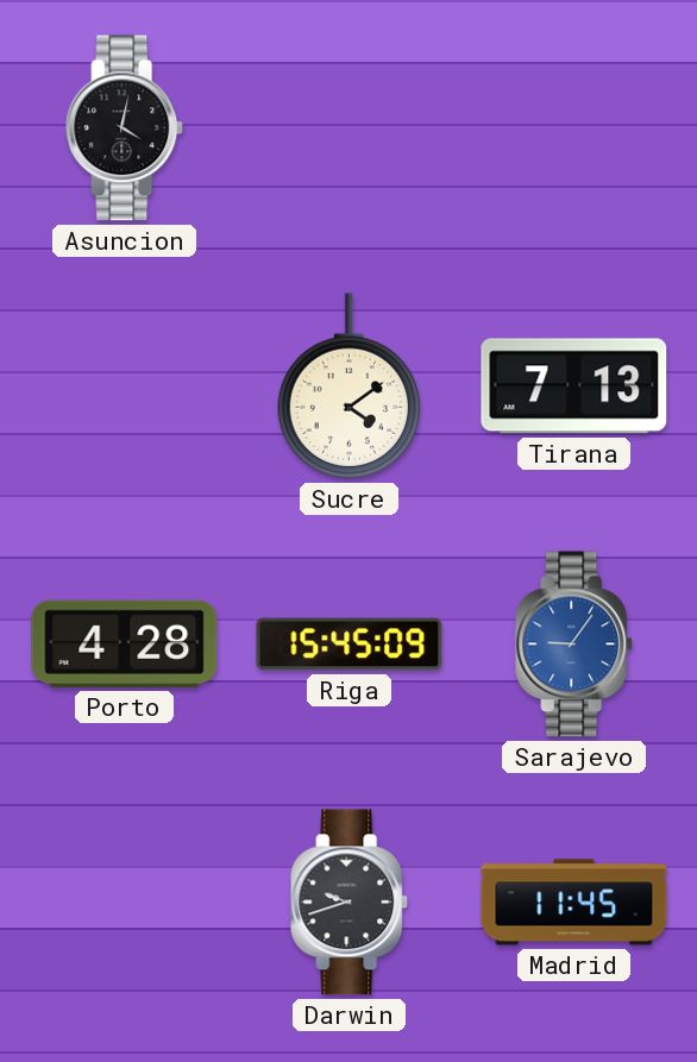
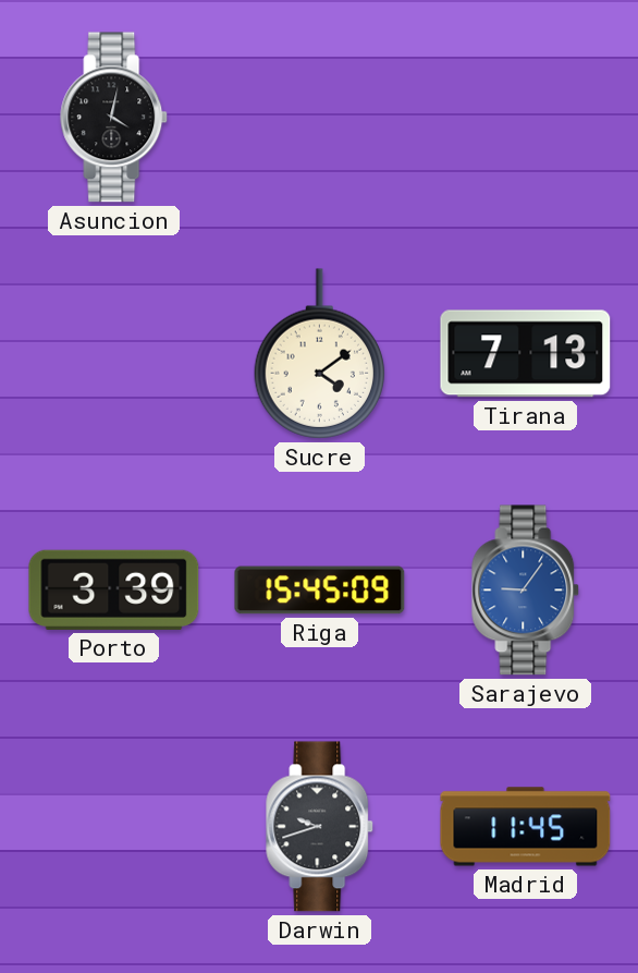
Porto: 4:28 -> 3:39 (114, 589)
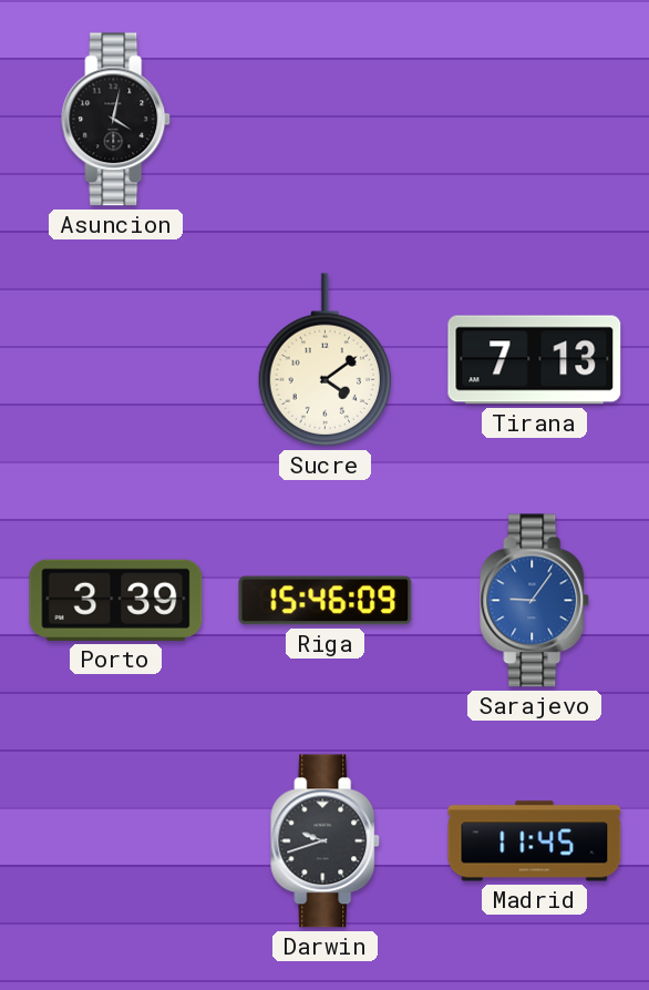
Riga: 15:45 -> 15:46 (326, 601)
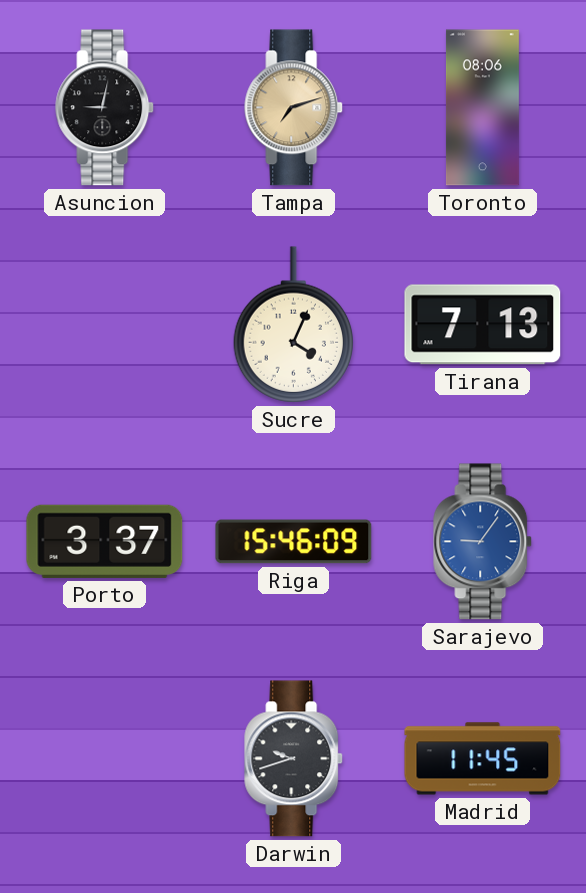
Asuncion: 4:02 -> 9:02 (105, 108)
Tampa: none -> 7:12 (294, 108)
Toronto: none -> 08:06 (482, 108)
Sucre: 4:09 -> 4:04 (293, 325)
Porto: 3:39 -> 3:37 (105, 541)
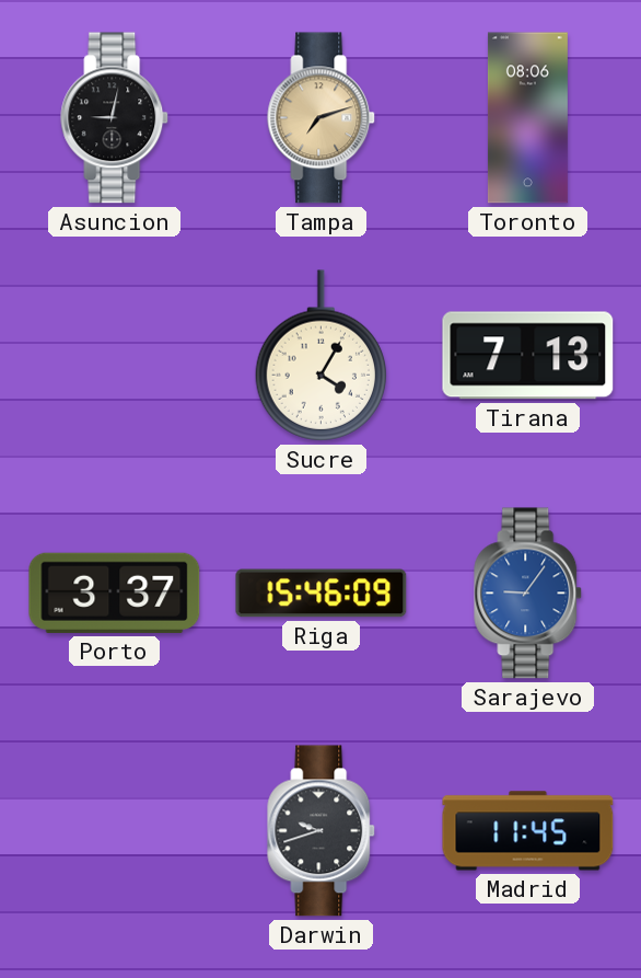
Sucre: 4:04 -> 4:05 (320, 356)
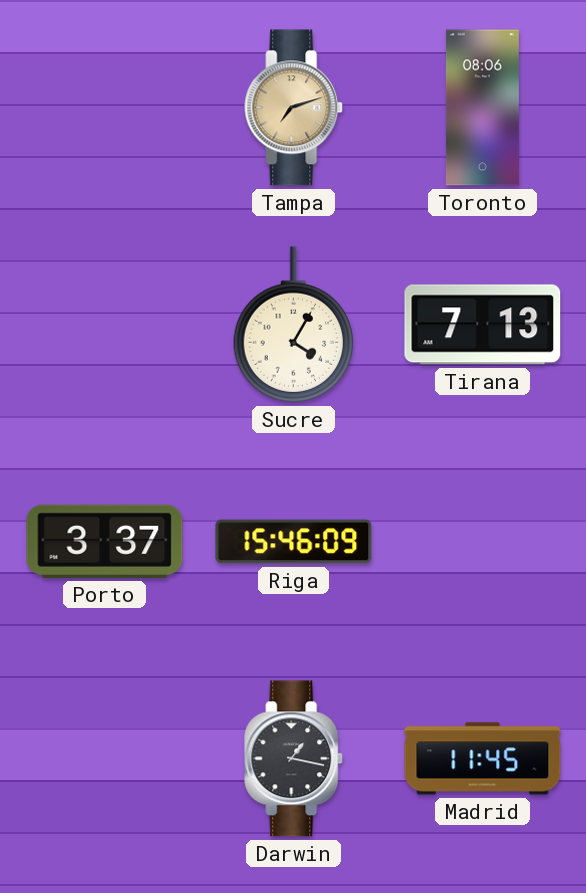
Asuncion: 9:02 -> none (115, 118)
Sarajevo: 9:06 -> none (528, 594)
Darwin: 9:42 -> 1:17 (294, 759)
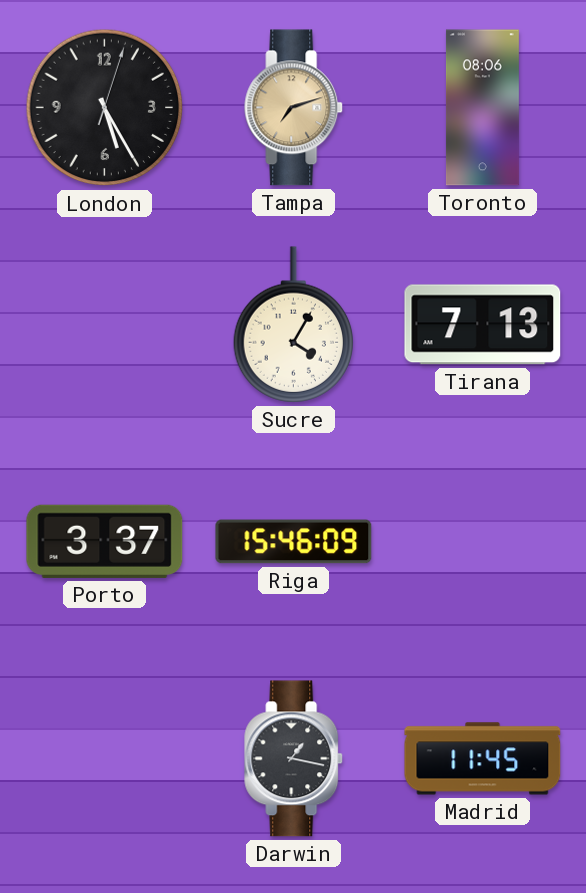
London: none -> 5:25 (105, 108)
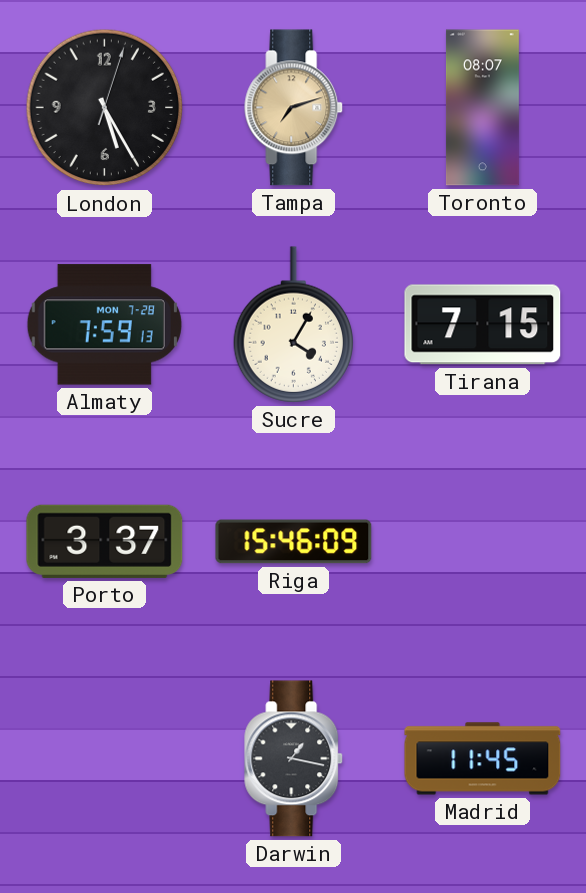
Toronto: 08:06 -> 08:07 (482, 108)
Almaty: none -> 7:59 (104, 325)
Tirana: 7:13 -> 7:15 (483, 325)
